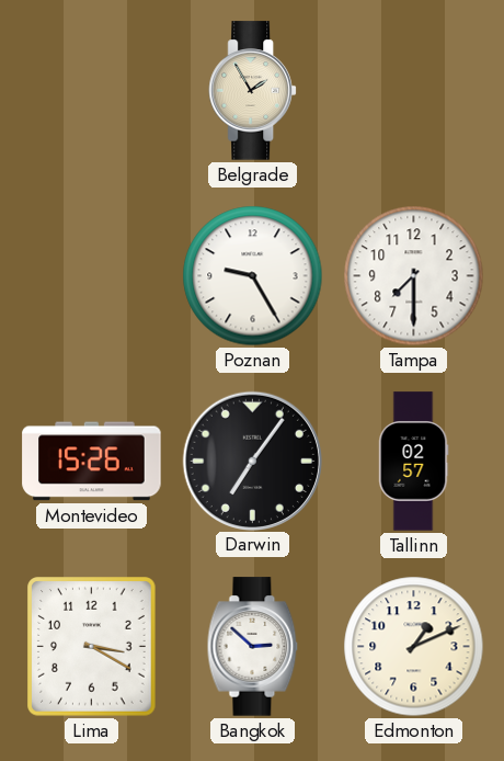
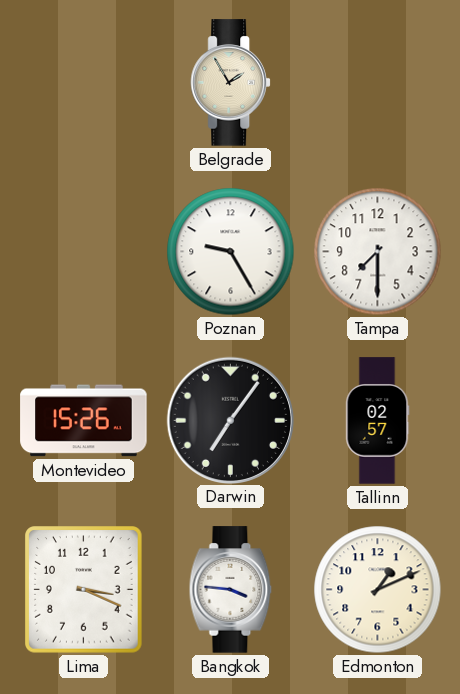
Lima: 3:20 -> 3:19 (84, 590)
Bangkok: 2:52 -> 3:46 (231, 590)
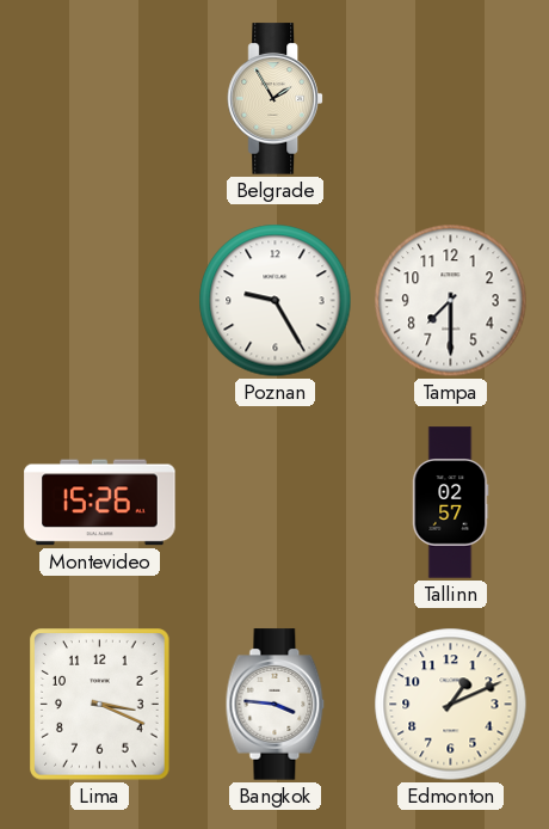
Darwin: 7:06 -> none (230, 420)
